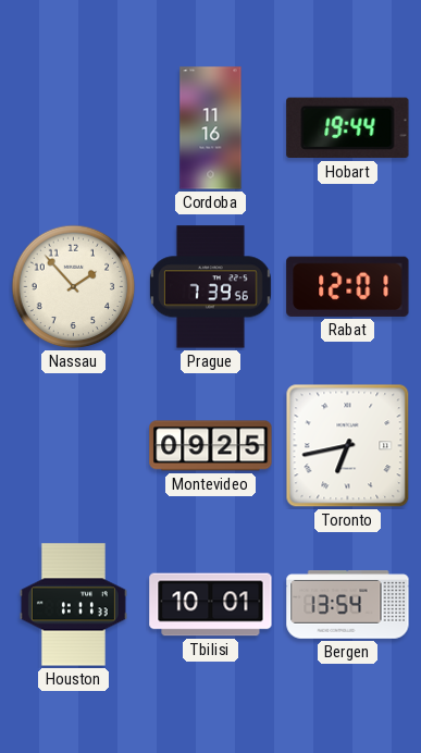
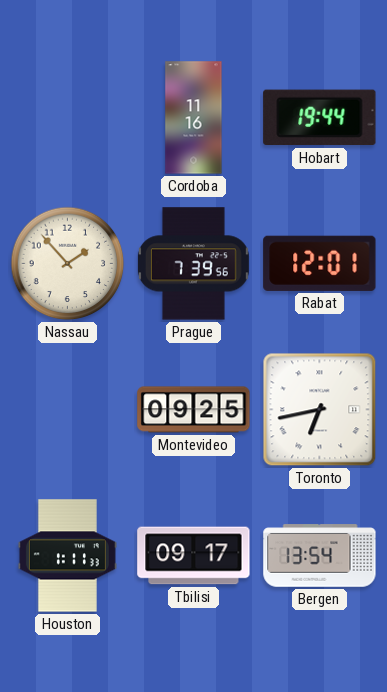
Tbilisi: 10:01 -> 09:17 (194, 556)
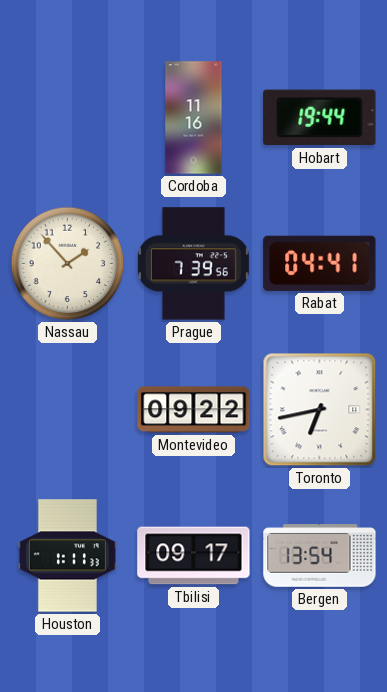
Rabat: 12:01 -> 04:41 (320, 263)
Montevideo: 09:25 -> 09:22 (194, 410)
